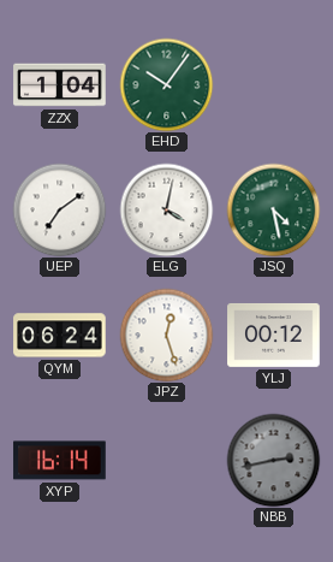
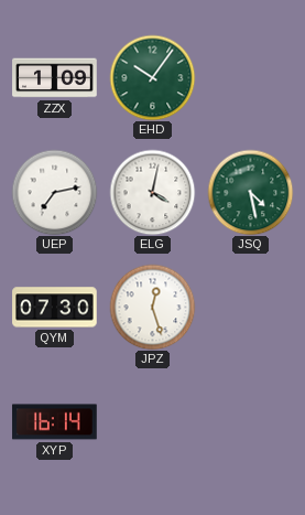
ZZX: 1:04 -> 1:09 (55, 78)
UEP: 7:09 -> 7:13 (54, 192)
QYM: 06:24 -> 07:30 (55, 308)
YLJ: 00:12 -> none (274, 335)
NBB: 2:43 -> none (273, 460)
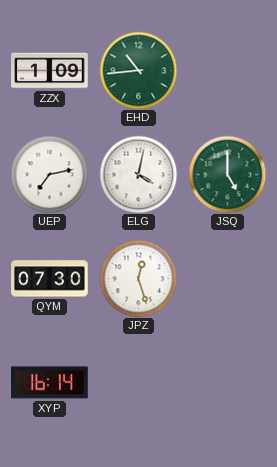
EHD: 10:06 -> 10:44 (138, 70)
JSQ: 4:28 -> 5:00 (227, 174)
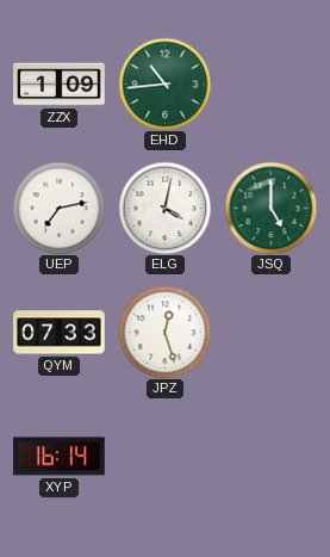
QYM: 07:30 -> 07:33 (60, 333)
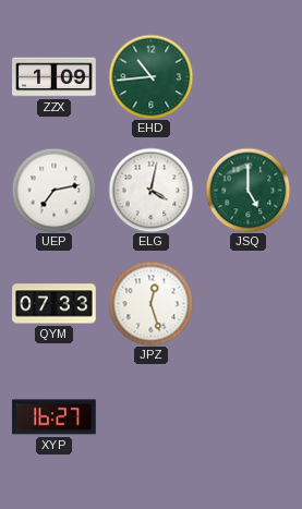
XYP: 16:14 -> 16:27 (55, 417)
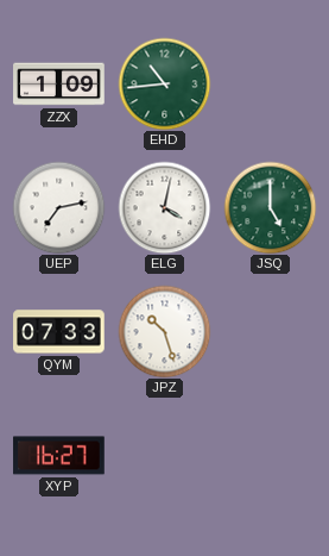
JPZ: 12:27 -> 10:27 (164, 331)
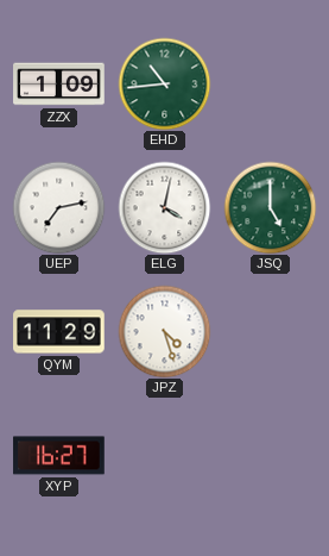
QYM: 07:33 -> 11:29 (59, 332)
JPZ: 10:27 -> 4:27 (164, 331)
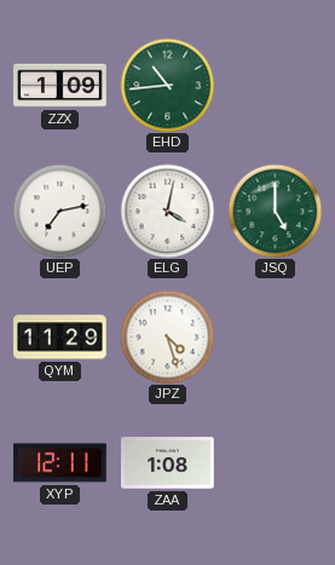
XYP: 16:27 -> 12:11 (60, 463)
ZAA: none -> 1:08 (168, 463)
